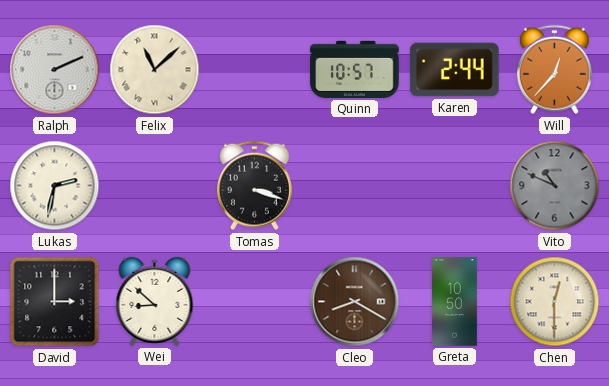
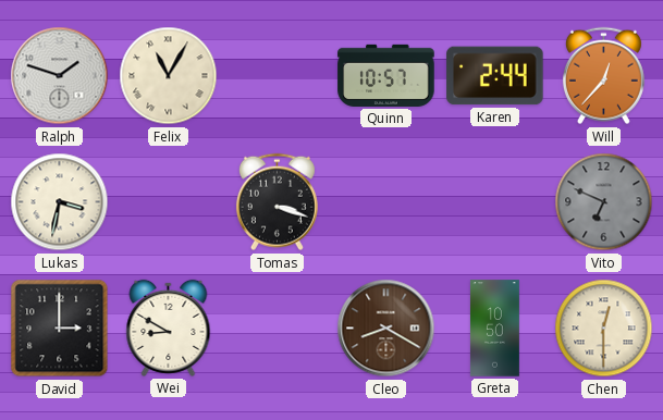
Ralph: 2:11 -> 1:48 (60, 76)
Felix: 11:08 -> 11:05 (169, 76)
Lukas: 2:32 -> 3:32 (60, 202)
Vito: 10:49 -> 6:49 (604, 202)
Wei: 8:52 -> 8:50 (169, 328)
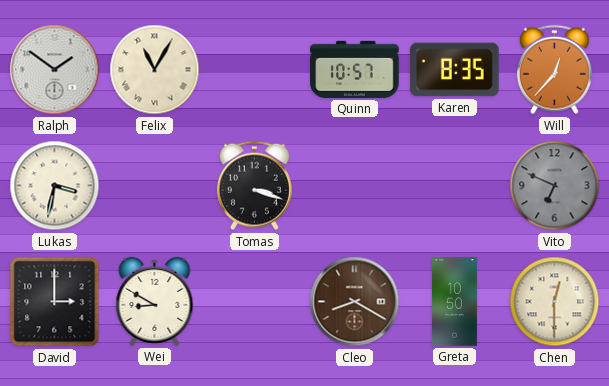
Ralph: 1:48 -> 1:51 (55, 70)
Karen: 2:44 -> 8:35 (455, 70)
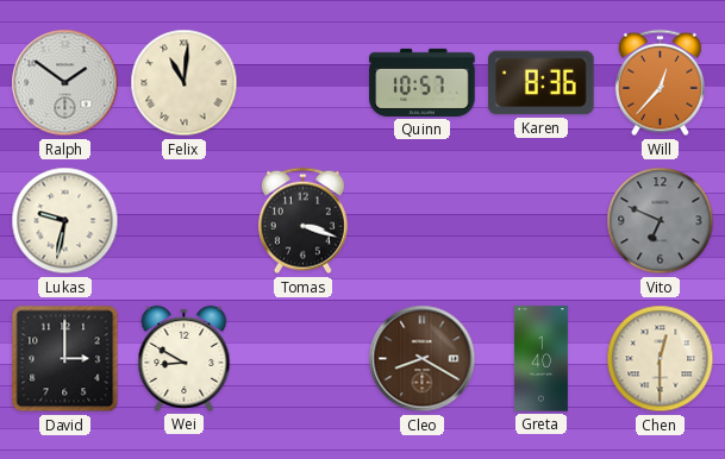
Felix: 11:05 -> 11:01 (185, 83)
Karen: 8:35 -> 8:36 (542, 83)
Lukas: 3:32 -> 9:32 (65, 221)
Greta: 10:50 -> 1:40 (540, 359)
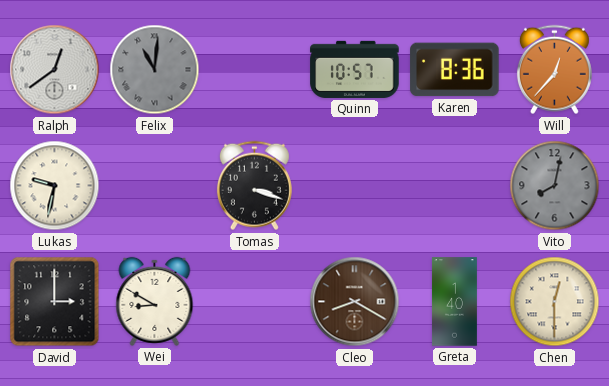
Ralph: 1:51 -> 12:39 (55, 70)
Felix dial: cream -> grey (155, 70)
Vito: 6:49 -> 8:02 (555, 186)
